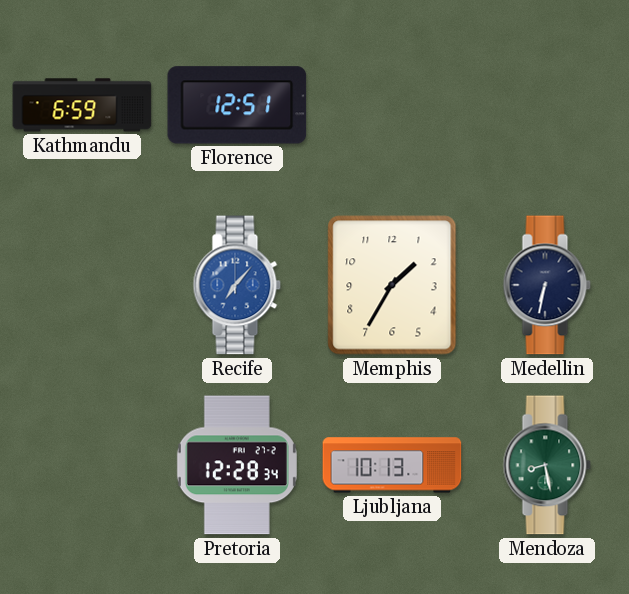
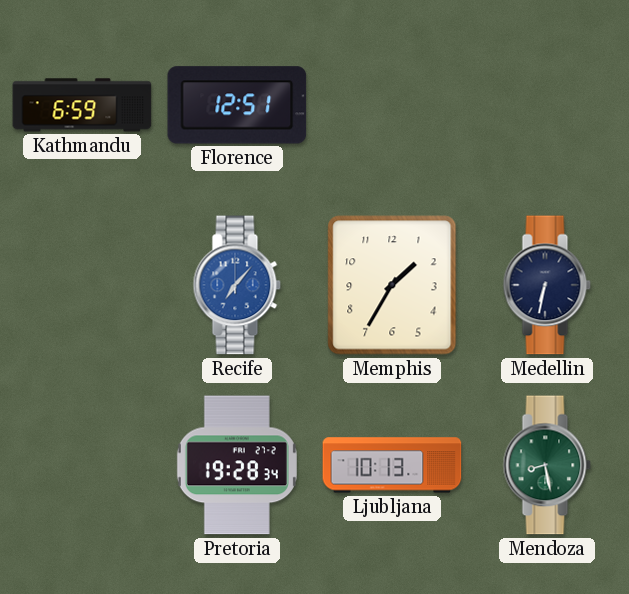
Pretoria: 12:28 -> 19:28 (237, 465)
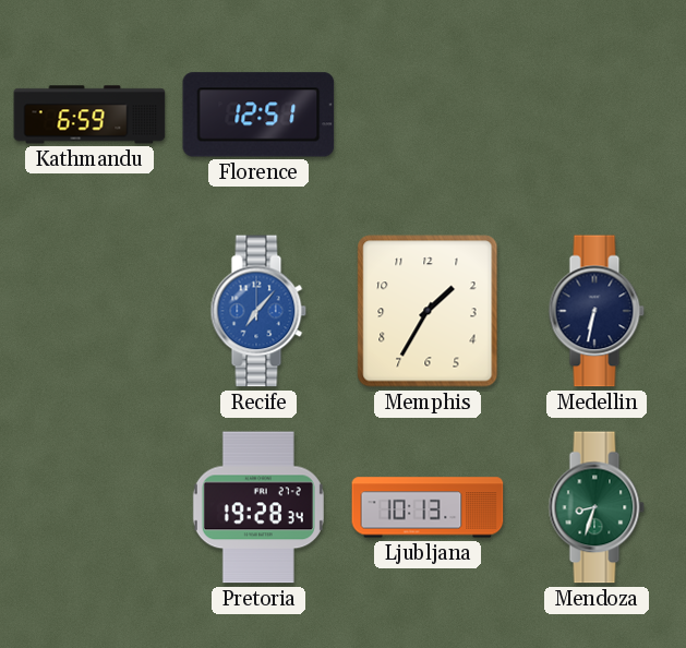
Mendoza: 8:28 -> 8:33 (597, 507)
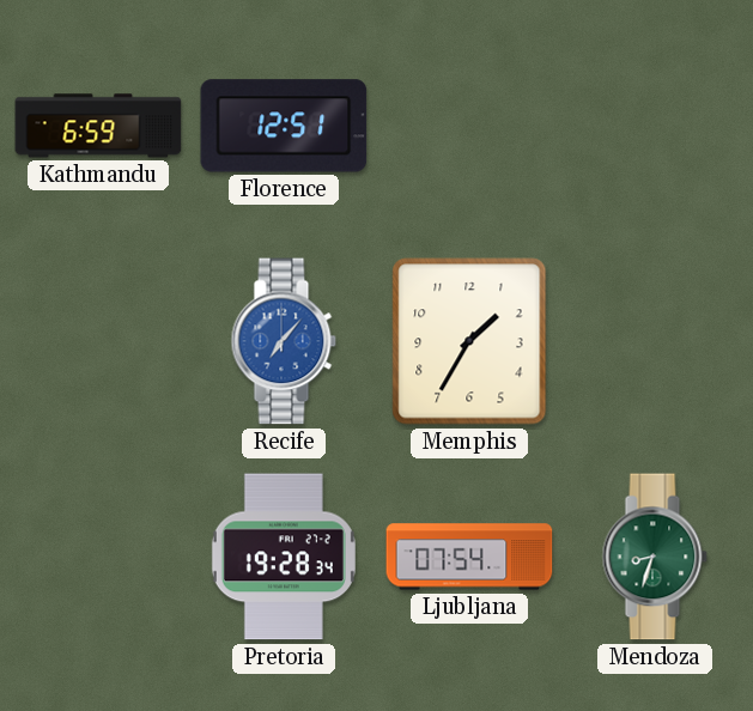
Medellin: 6:32 -> none (597, 311)
Ljubljana: 10:13 -> 07:54 (469, 557)
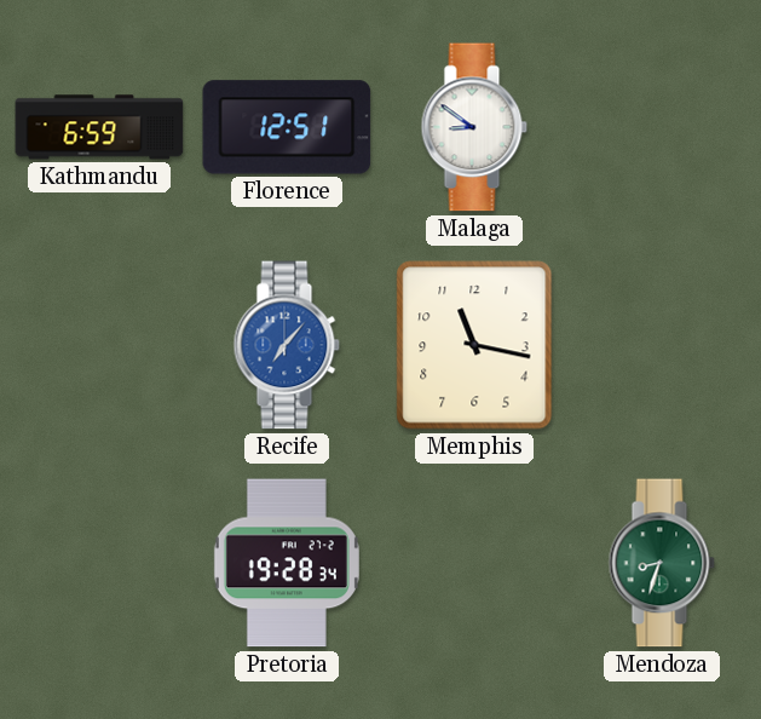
Malaga: none -> 8:51 (474, 127)
Memphis: 1:35 -> 11:17 (474, 345)
Ljubljana: 07:54 -> none (469, 557)
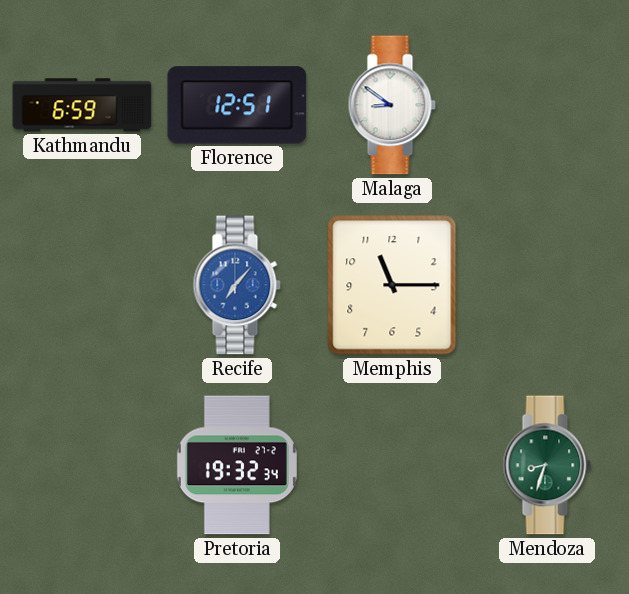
Memphis: 11:17 -> 11:15 (392, 285)
Pretoria: 19:28 -> 19:32 (237, 465)
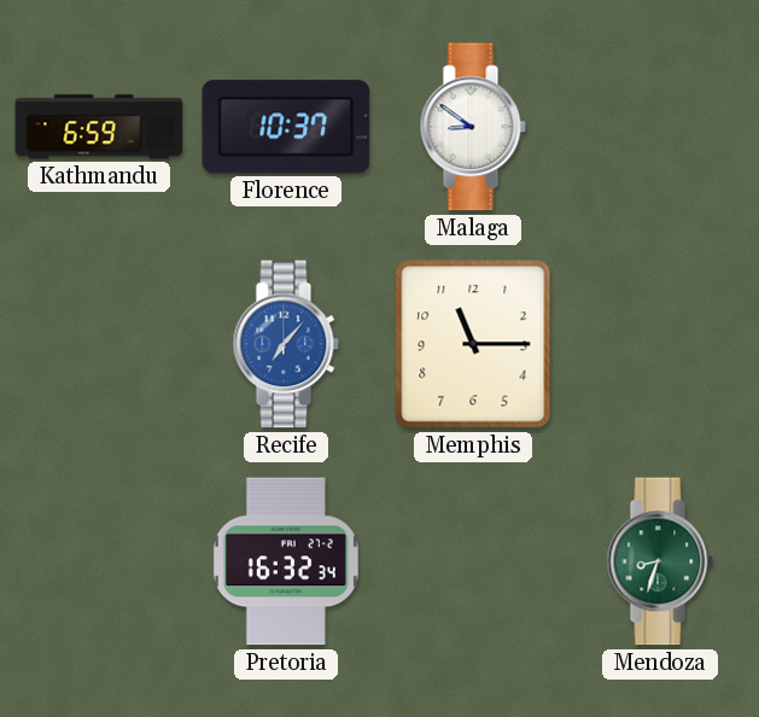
Florence: 12:51 -> 10:37 (286, 127)
Pretoria: 19:32 -> 16:32 (286, 561)
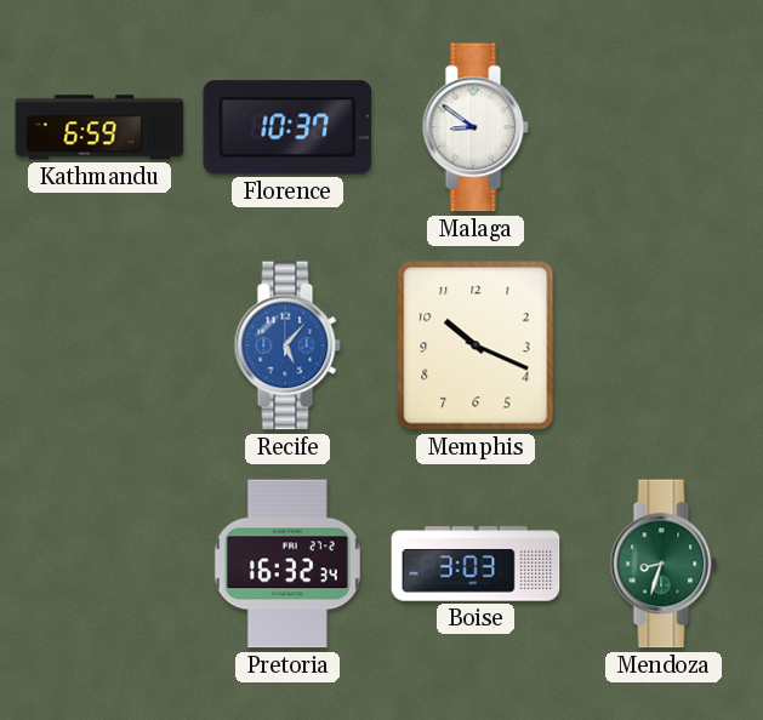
Recife: 7:07 -> 5:07 (287, 345)
Memphis: 11:15 -> 10:19 (476, 345)
Boise: none -> 3:03 (476, 564)
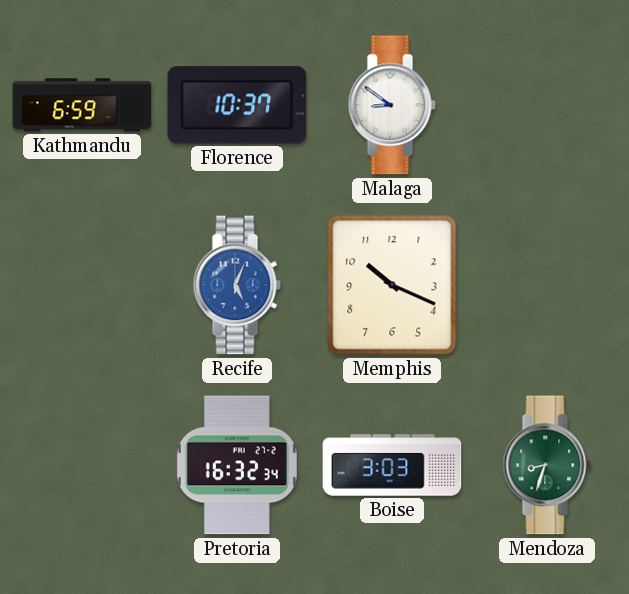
Recife: 5:07 -> 5:04 (237, 285)
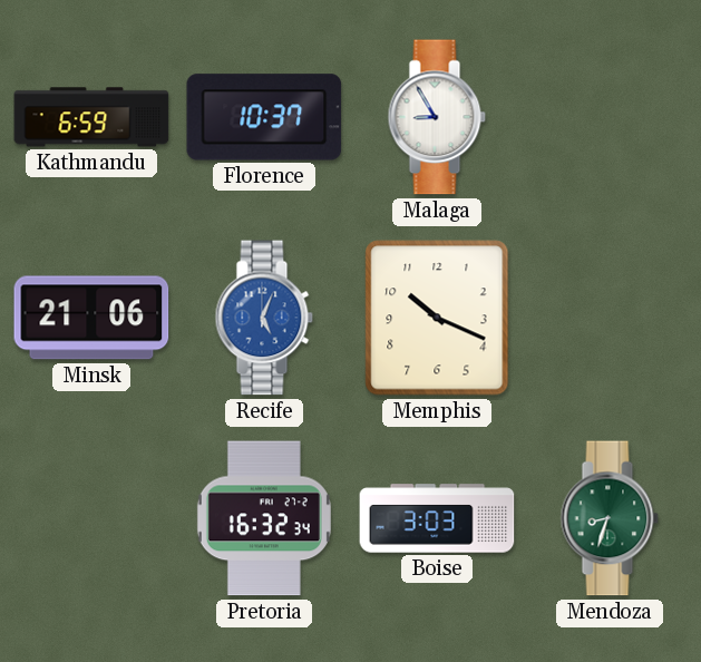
Malaga: 8:51 -> 8:55 (437, 117)
Minsk: none -> 21:06 (91, 318)
